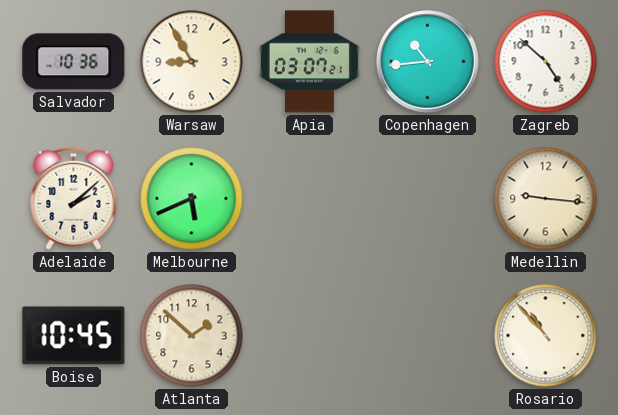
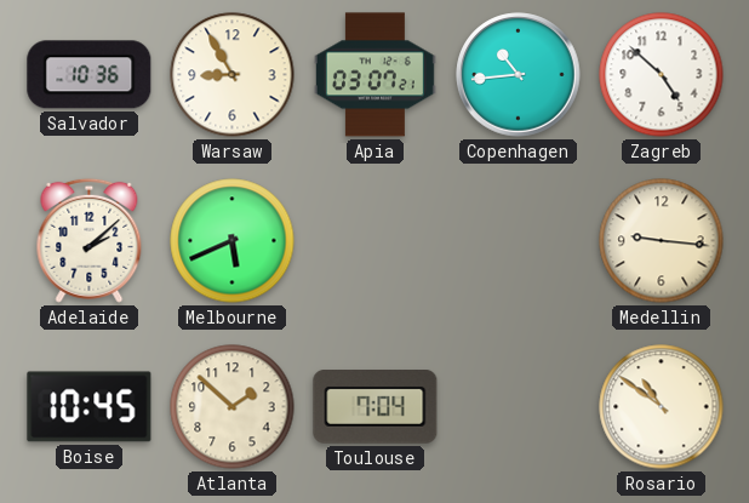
Toulouse: none -> 7:04 (376, 407)
Rosario: 10:53 -> 10:51 (662, 407)
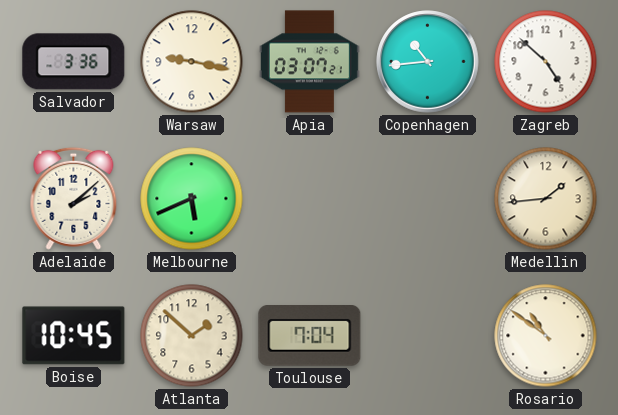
Salvador: 10:36 -> 3:36 (74, 62)
Warsaw: 8:55 -> 9:17 (192, 62)
Medellin: 9:16 -> 1:44 (546, 199)
